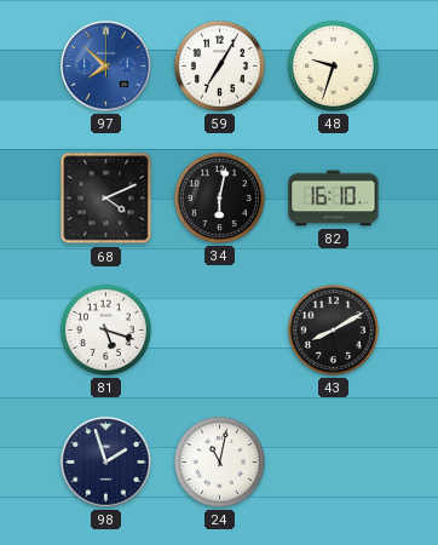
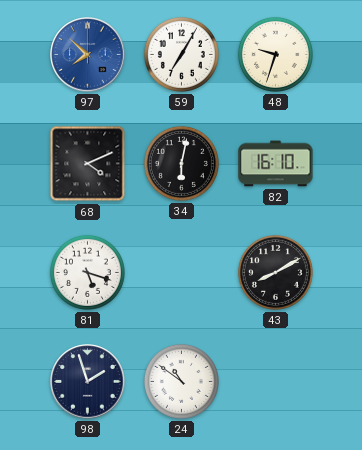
24: 11:02 -> 10:51 (181, 381)
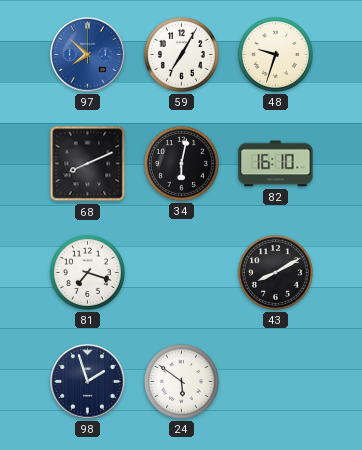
68: 4:11 -> 8:11 (88, 164)
81: 5:18 -> 7:18 (87, 272)
24: 10:51 -> 5:51 (181, 381)
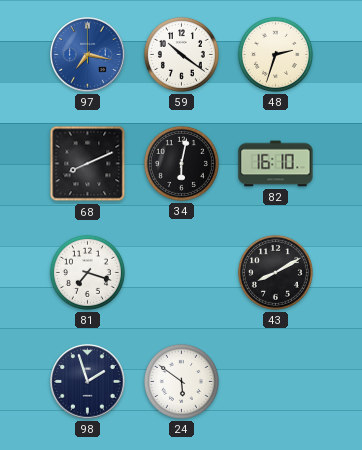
97: 7:52 -> 7:17 (88, 55)
59: 7:05 -> 10:21 (181, 54)
48: 9:33 -> 2:33 (275, 54)
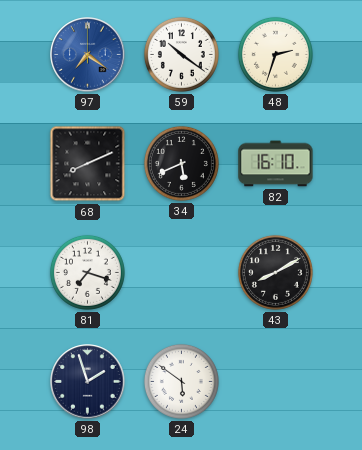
97: 7:17 -> 7:21 (88, 55)
34: 6:02 -> 5:41 (181, 163)
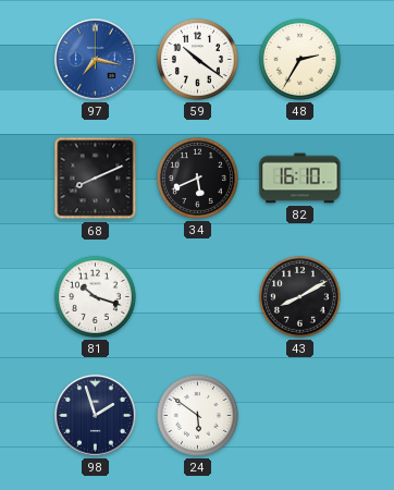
97: 7:21 -> 7:17 (96, 60)
48: 2:33 -> 2:35 (299, 59)
81: 7:18 -> 10:18 (95, 296)
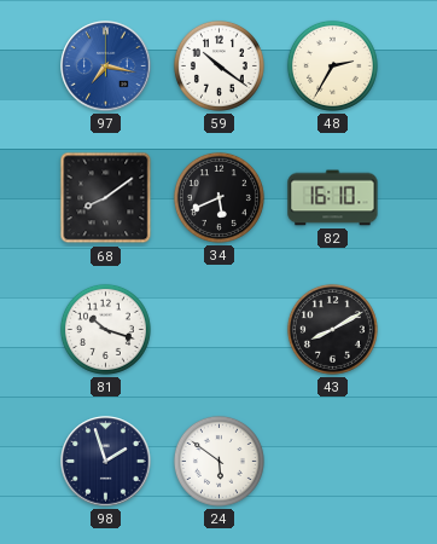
68: 8:11 -> 8:09 (106, 198)
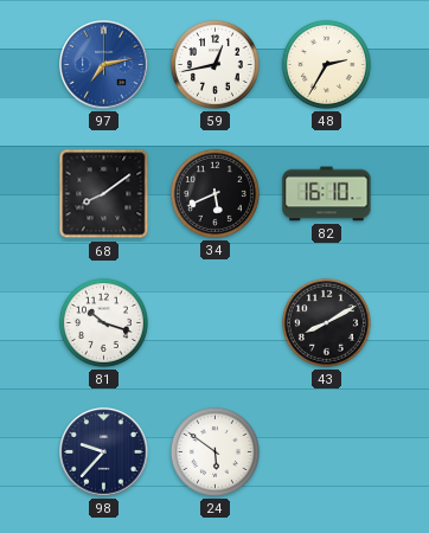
97: 7:17 -> 7:13 (104, 65)
59: 10:21 -> 12:43 (214, 64)
98: 1:57 -> 9:37 (104, 452)
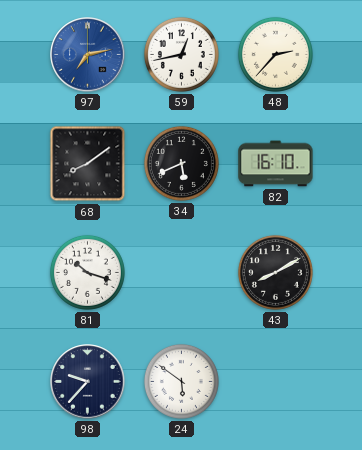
48: 2:35 -> 2:37 (275, 54)
